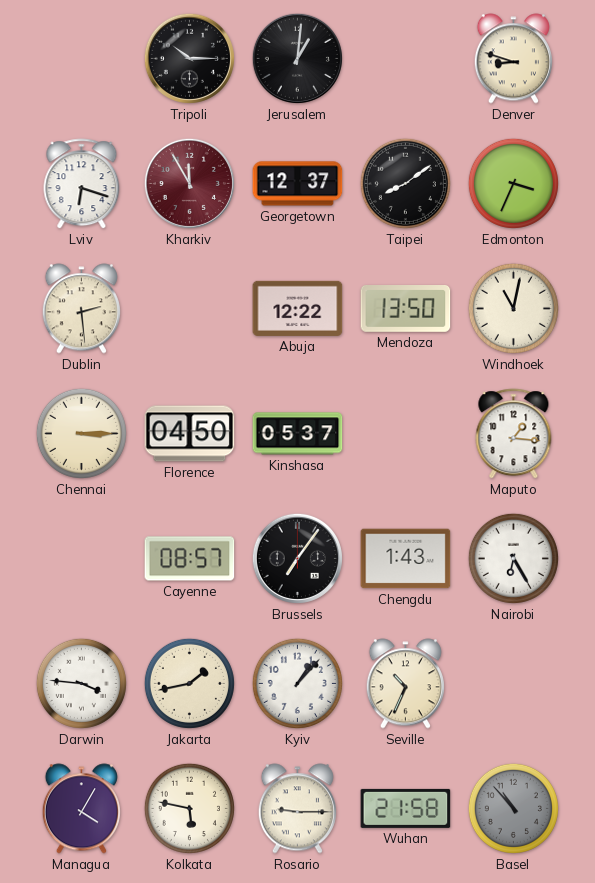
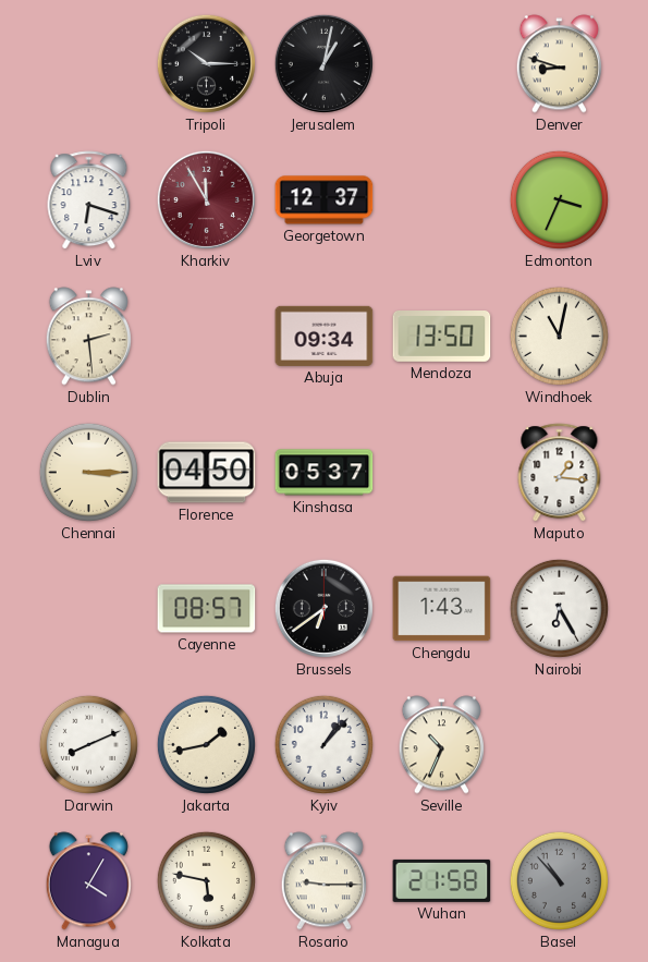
Jerusalem: 1:01 -> 1:02 (323, 63)
Taipei: 8:09 -> none (405, 183)
Abuja: 12:22 -> 09:34 (325, 336)
Brussels: 7:06 -> 6:39 (323, 608)
Darwin: 3:46 -> 8:11 (88, 744)
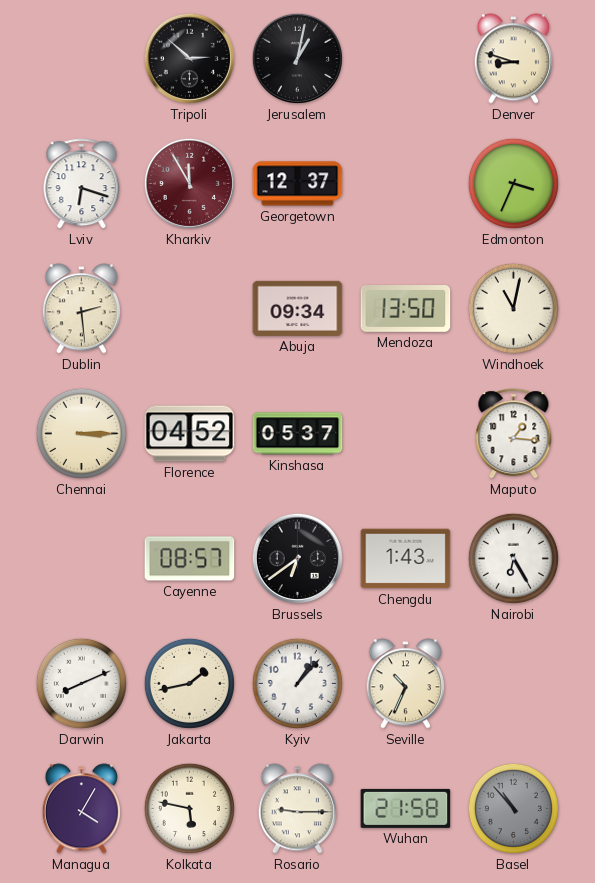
Tripoli: 10:15 -> 2:52 (189, 58)
Florence: 04:50 -> 04:52 (190, 434)
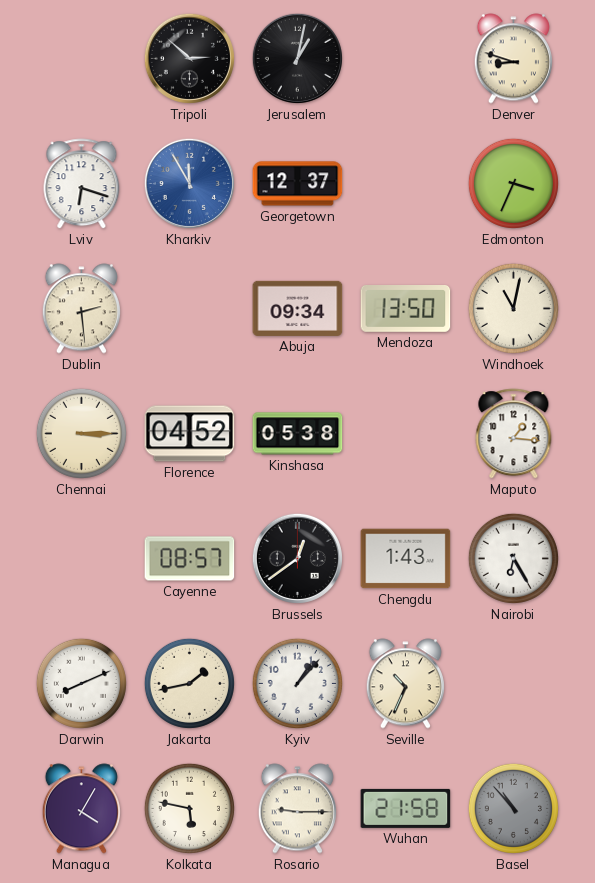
Kharkiv dial: burgundy -> blue (189, 183)
Kinshasa: 05:37 -> 05:38 (298, 434)
Brussels: 6:39 -> 12:39 (297, 558)
